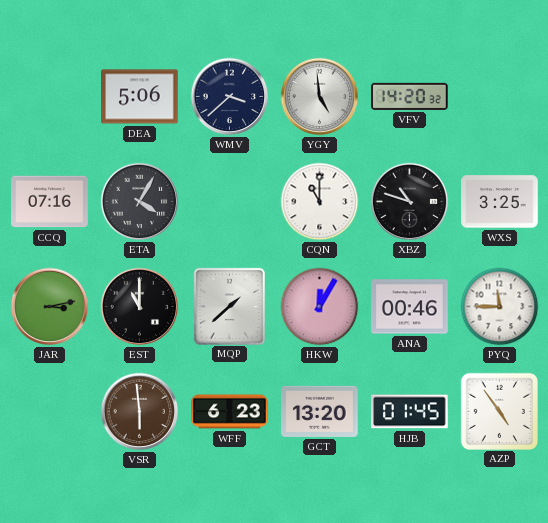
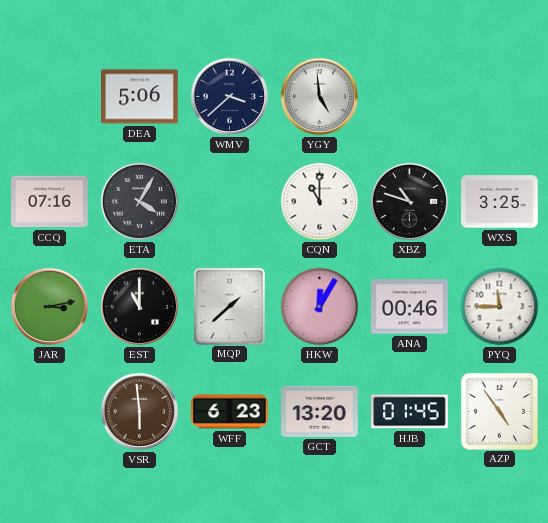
VFV: 14:20 -> none (410, 96)
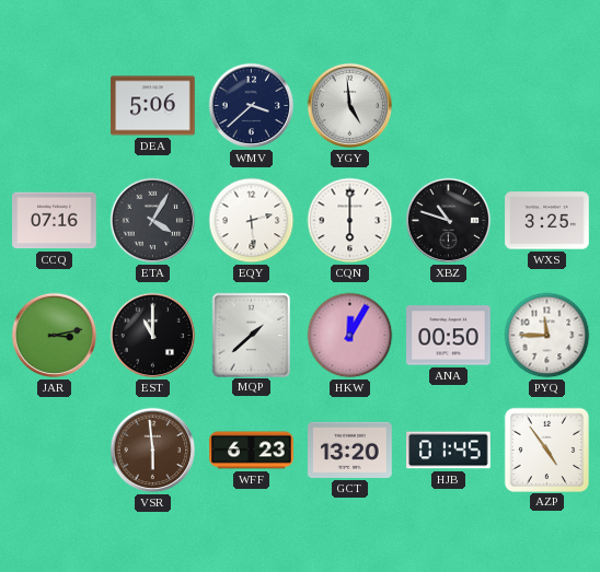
EQY: none -> 2:29 (252, 221)
CQN: 11:00 -> 6:00 (350, 221)
ANA: 00:46 -> 00:50 (449, 336)
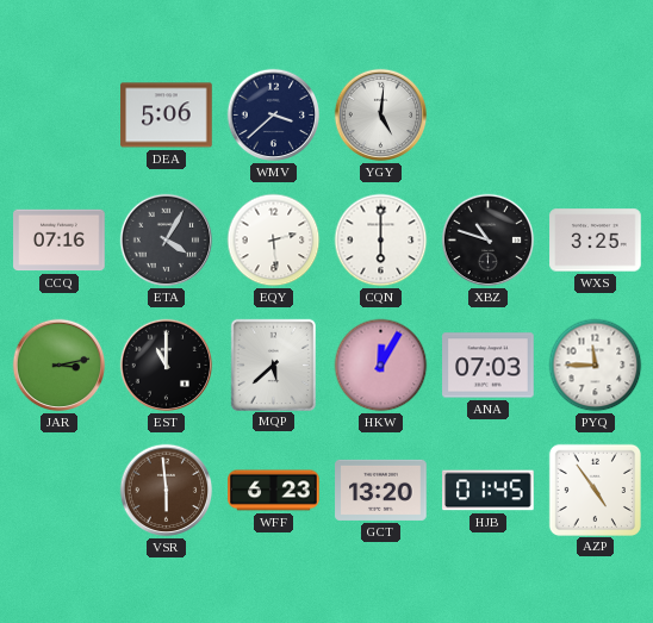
YGY: 4:59 -> 5:01 (381, 116)
MQP: 1:38 -> 5:38 (273, 365)
ANA: 00:50 -> 07:03 (489, 366)
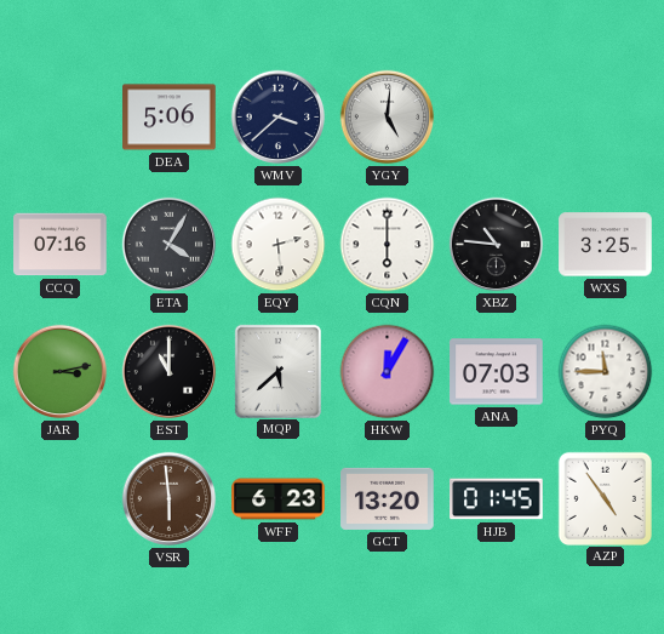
XBZ: 10:48 -> 10:46 (497, 245)
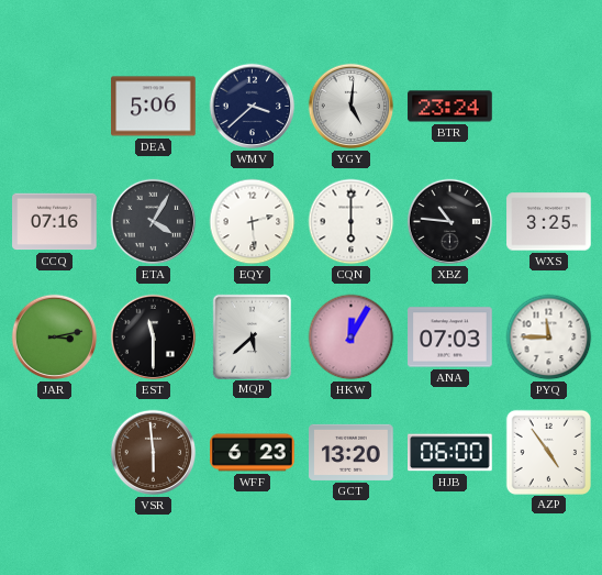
BTR: none -> 23:24 (450, 107)
EST: 11:00 -> 11:30 (154, 338)
HJB: 01:45 -> 06:00 (450, 453)
